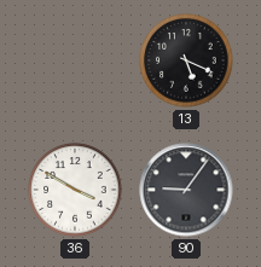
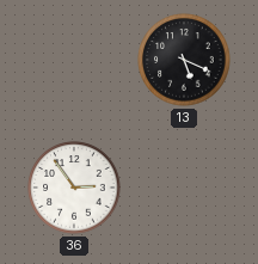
36: 3:50 -> 2:54 (74, 188)
90: 9:06 -> none (186, 190)
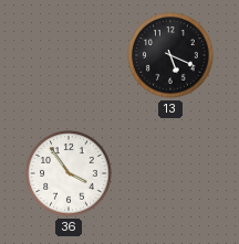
36: 2:54 -> 3:54 (69, 173)
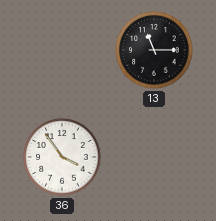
13: 5:19 -> 11:15 (154, 50)
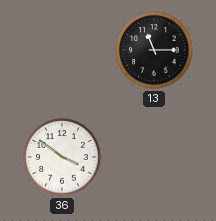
36: 3:54 -> 3:51 (62, 157)
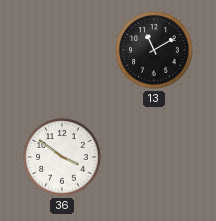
13: 11:15 -> 11:10 (154, 50)
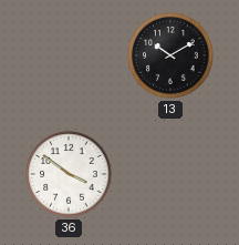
13: 11:10 -> 10:10 (170, 55)
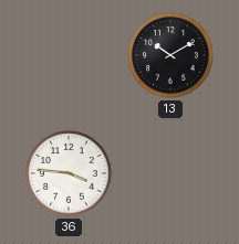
36: 3:51 -> 3:46 (69, 173)
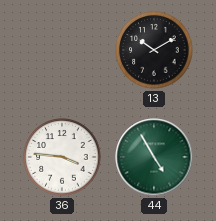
44: none -> 4:55 (154, 157)
